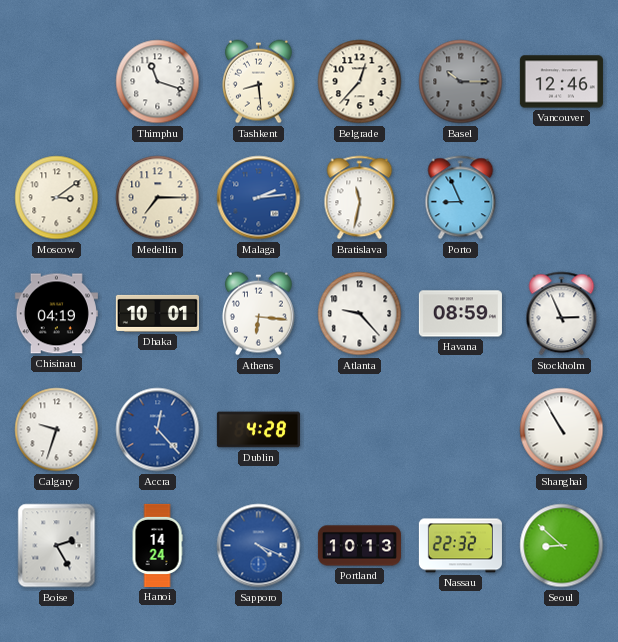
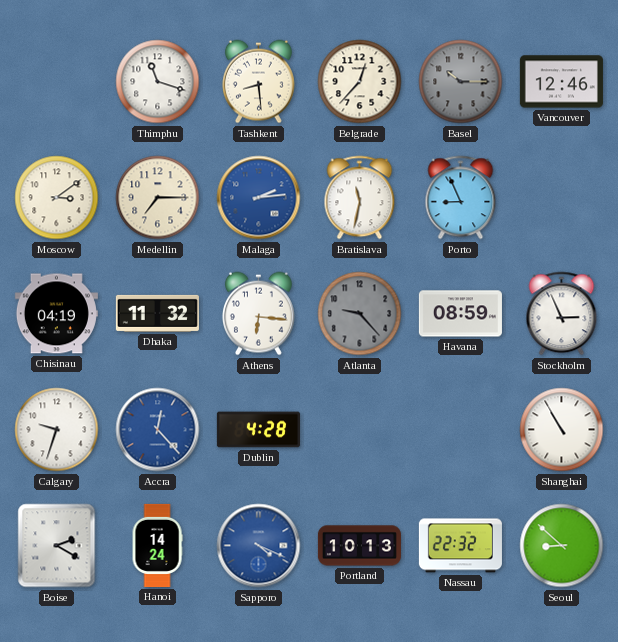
Dhaka: 10:01 -> 11:32 (157, 313)
Atlanta dial: white -> grey (360, 314)
Boise: 2:25 -> 2:20 (57, 546)
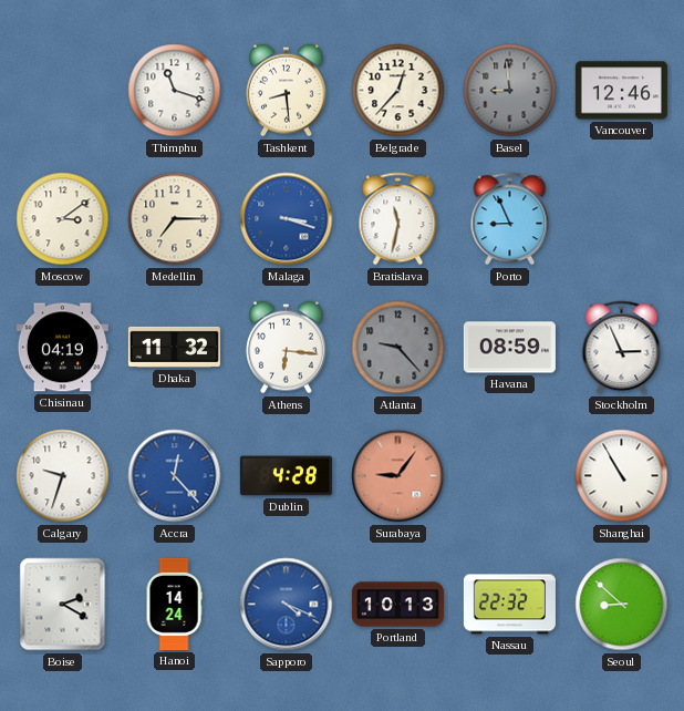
Basel: 10:15 -> 8:59 (510, 91)
Malaga: 2:14 -> 3:18 (287, 219)
Surabaya: none -> 9:06 (398, 476)
